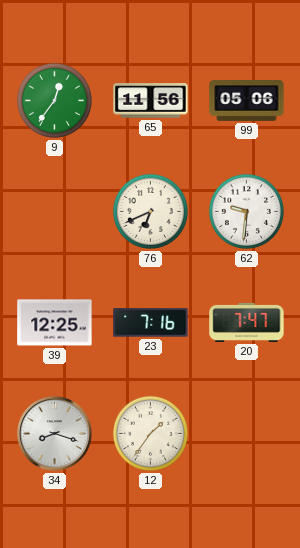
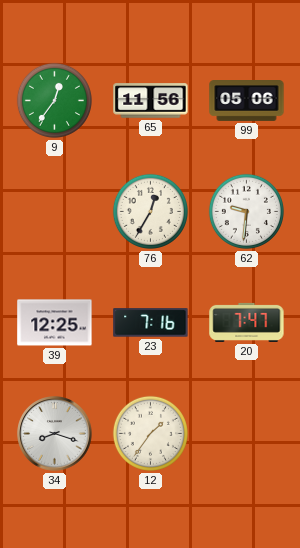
76: 6:41 -> 12:35 (150, 211)
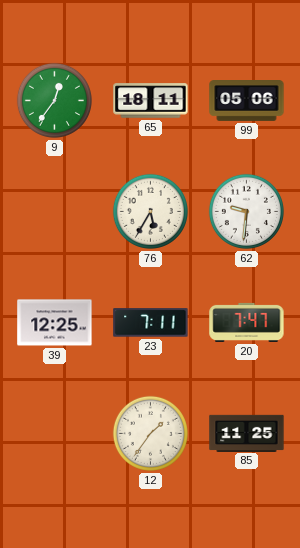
65: 11:56 -> 18:11 (151, 101)
76: 12:35 -> 5:35 (150, 211)
23: 7:16 -> 7:11 (151, 323)
34: 8:18 -> none (55, 434)
85: none -> 11:25 (247, 433)
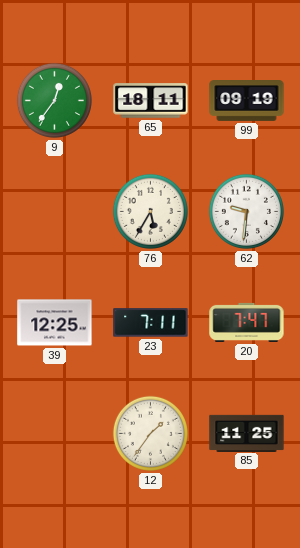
99: 05:06 -> 09:19 (247, 101)
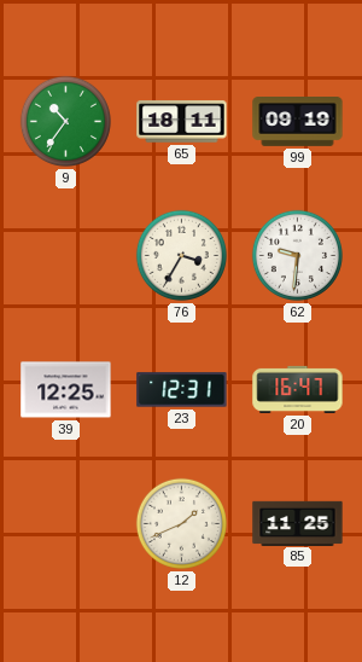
9: 12:36 -> 10:36 (65, 121)
76: 5:35 -> 3:35 (181, 255)
23: 7:11 -> 12:31 (182, 390)
20: 7:47 -> 16:47 (298, 389)
12: 1:36 -> 1:41 (181, 523)
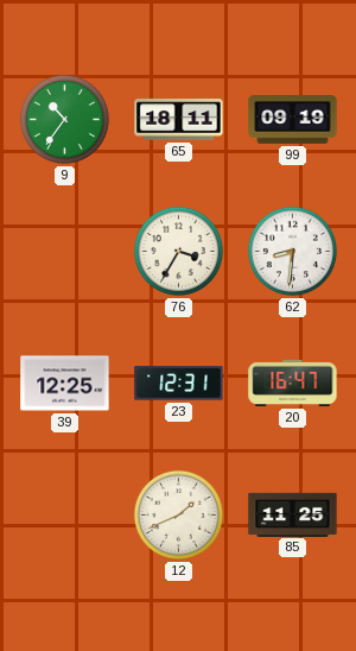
62: 9:31 -> 8:31 (292, 251)
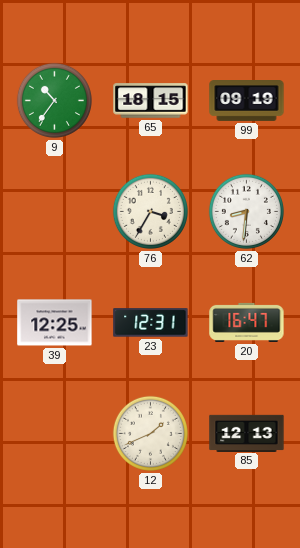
65: 18:11 -> 18:15 (151, 101)
85: 11:25 -> 12:13 (247, 433)
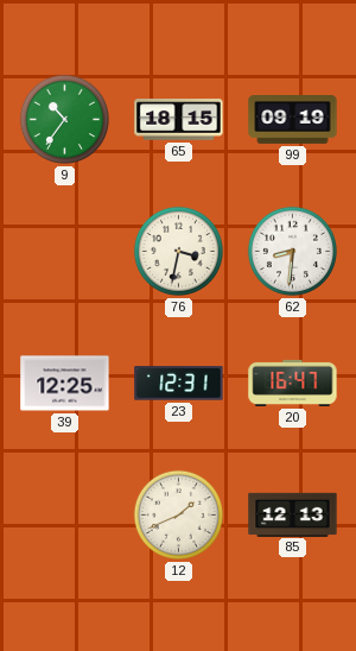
76: 3:35 -> 3:32 (178, 251)
